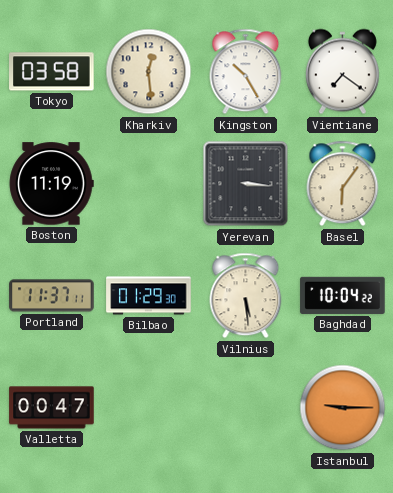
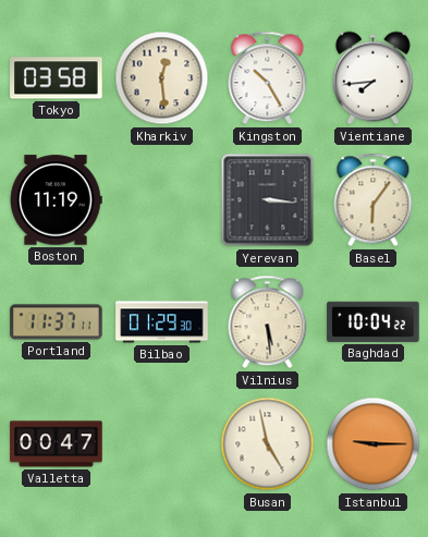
Vientiane: 7:21 -> 7:44 (372, 78)
Busan: none -> 4:58 (268, 444)
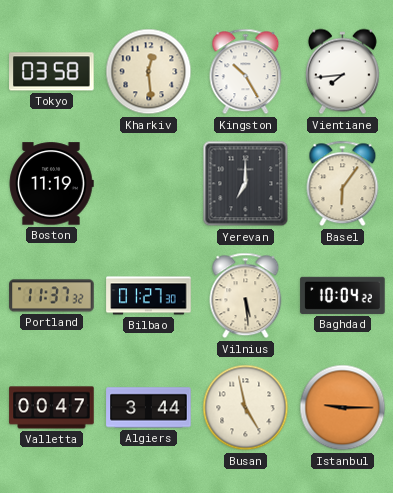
Yerevan: 3:16 -> 7:00 (246, 184)
Portland: 11:37:11 -> 11:37:32 (52, 296)
Bilbao: 01:29 -> 01:27 (149, 296)
Algiers: none -> 3:44 (149, 408)
